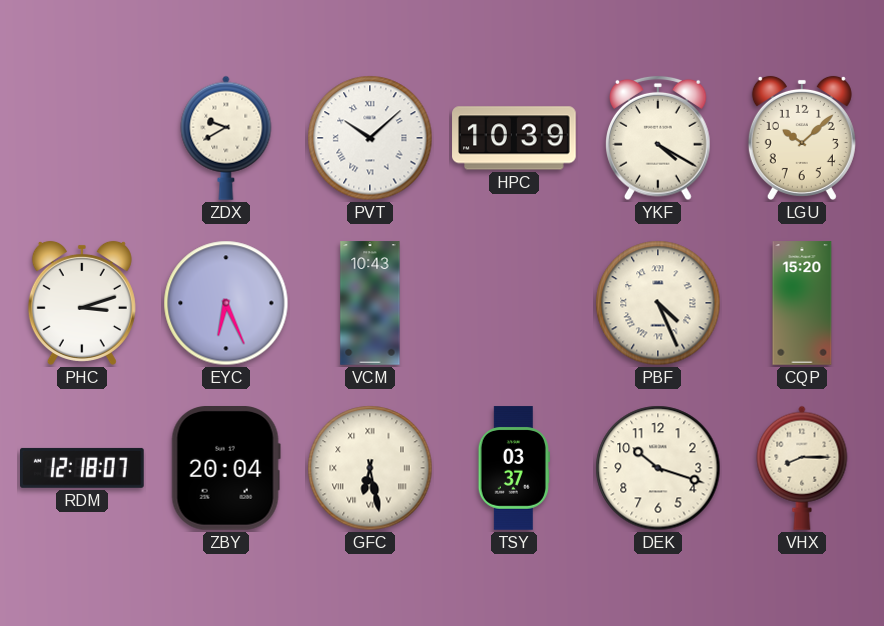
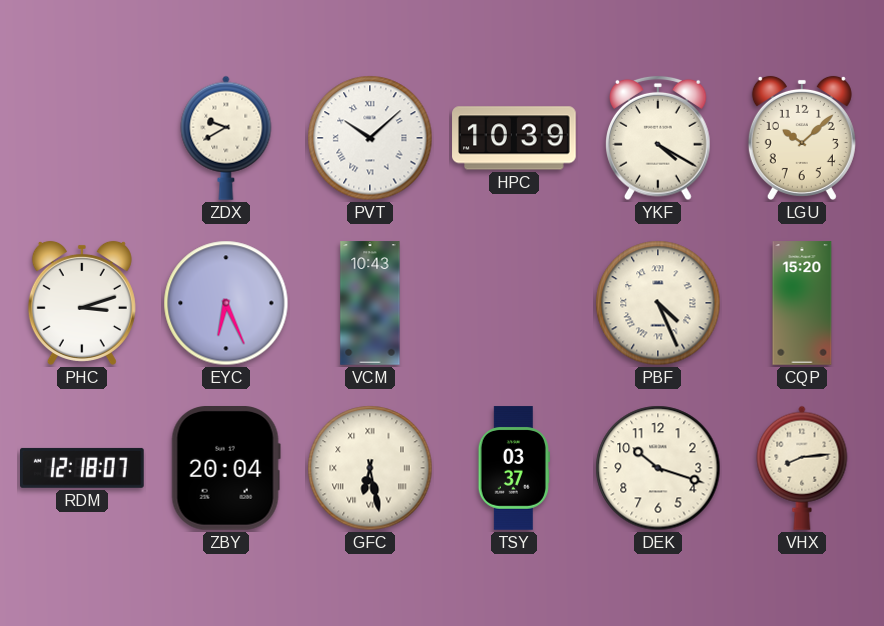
VHX: 8:15 -> 8:14 (802, 468)
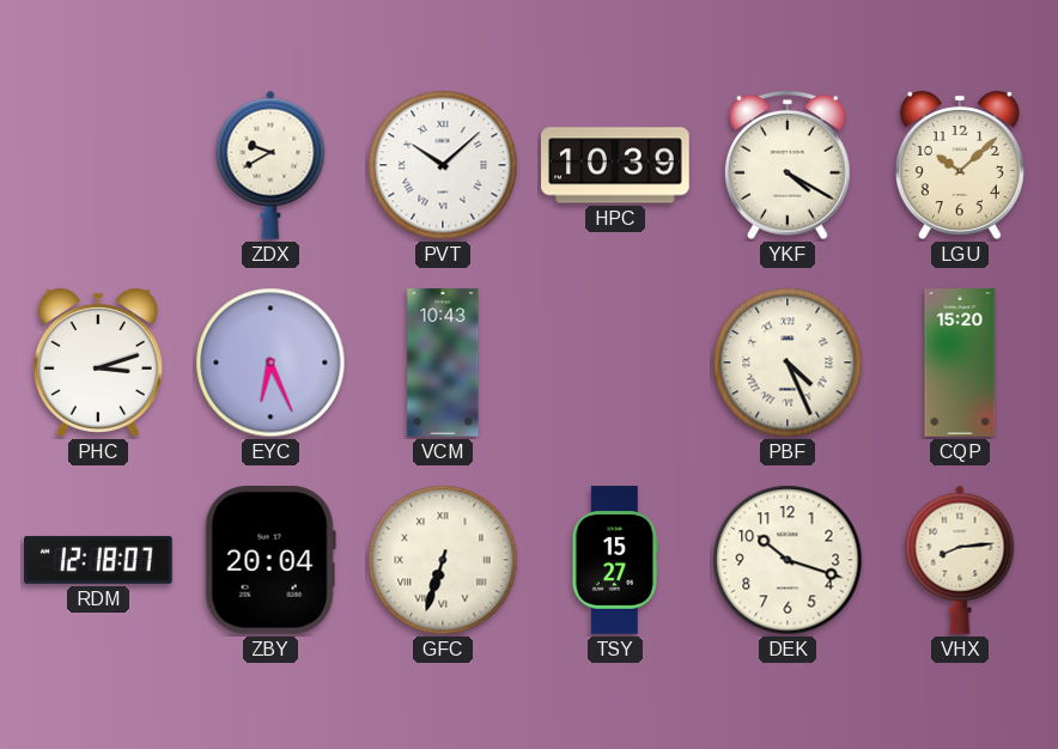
GFC: 6:28 -> 6:33 (443, 560)
TSY: 03:37 -> 15:27 (615, 560)
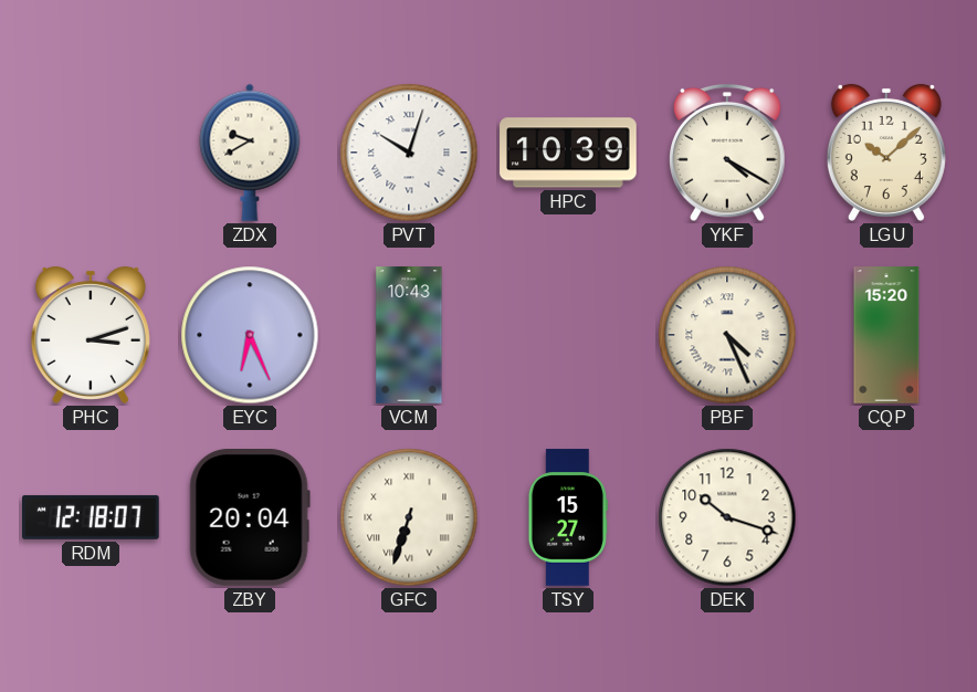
PVT: 10:08 -> 10:03 (409, 153)
VHX: 8:14 -> none (960, 560)
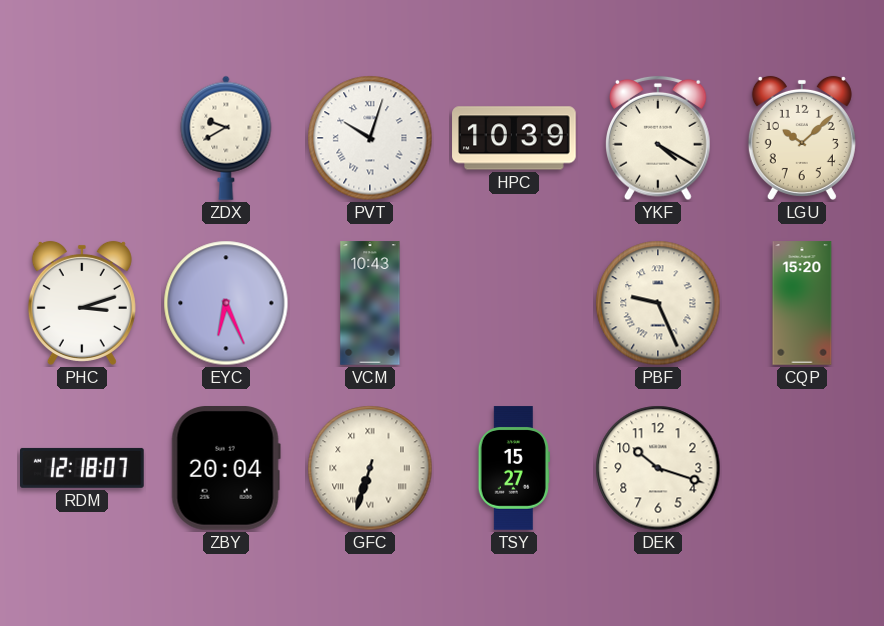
PBF: 4:26 -> 9:26 (658, 303)
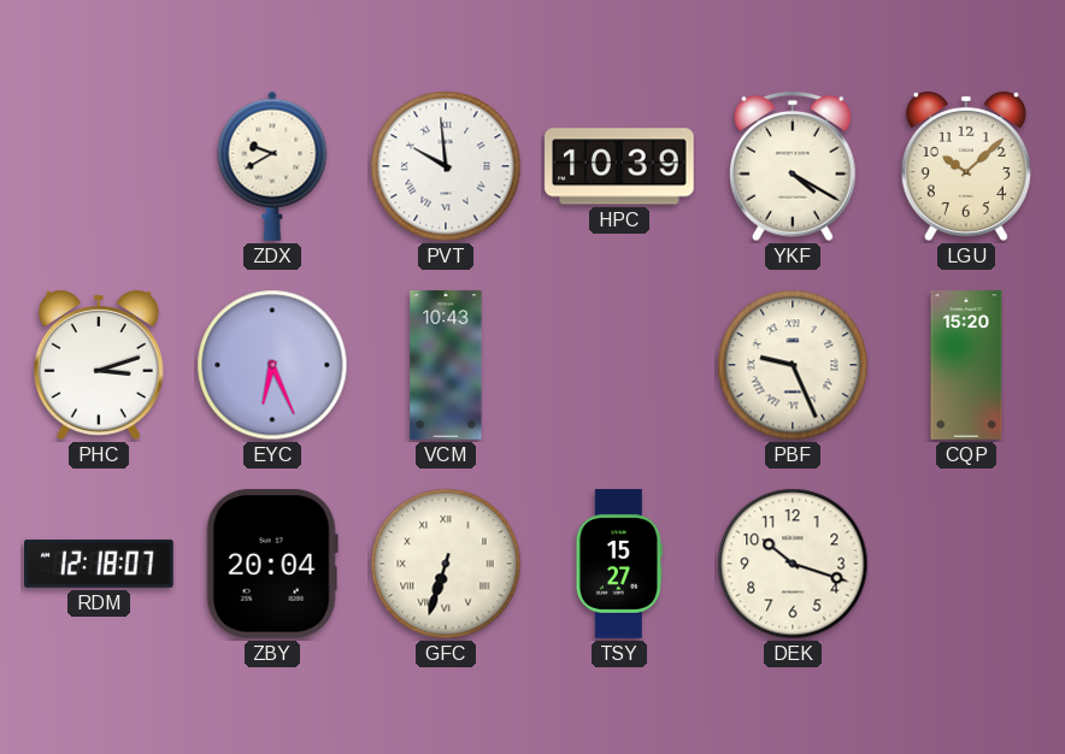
PVT: 10:03 -> 9:59 (446, 166)
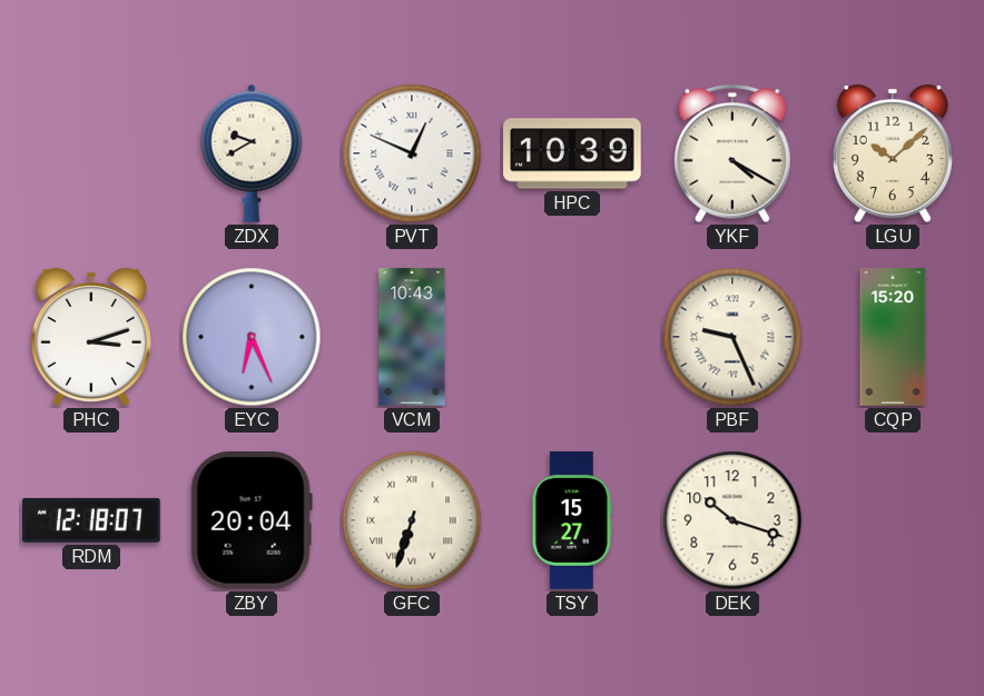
PVT: 9:59 -> 12:49 (412, 153)
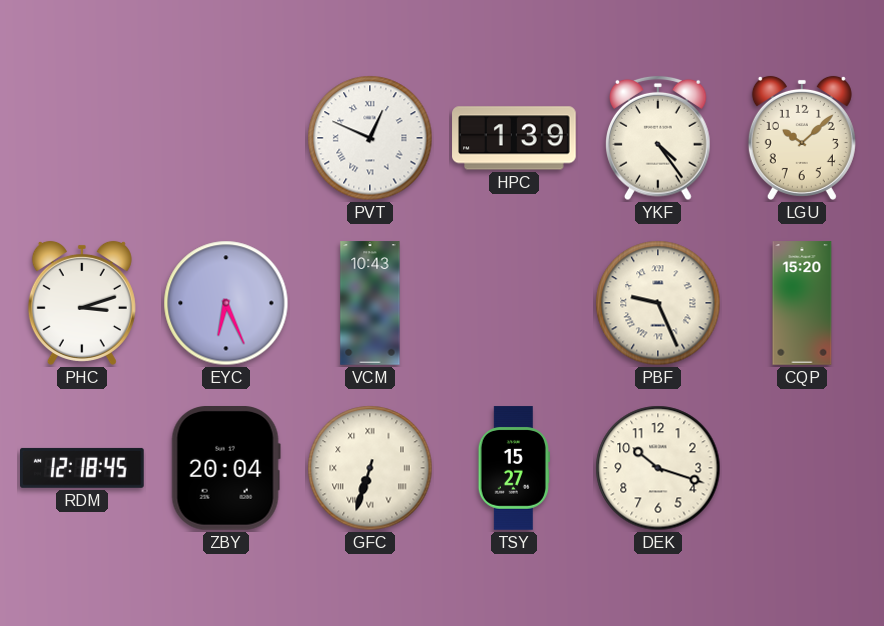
ZDX: 9:40 -> none (252, 153)
HPC: 10:39 -> 1:39 (514, 138)
YKF: 4:20 -> 4:24 (659, 138)
RDM: 12:18:07 -> 12:18:45 (82, 468)
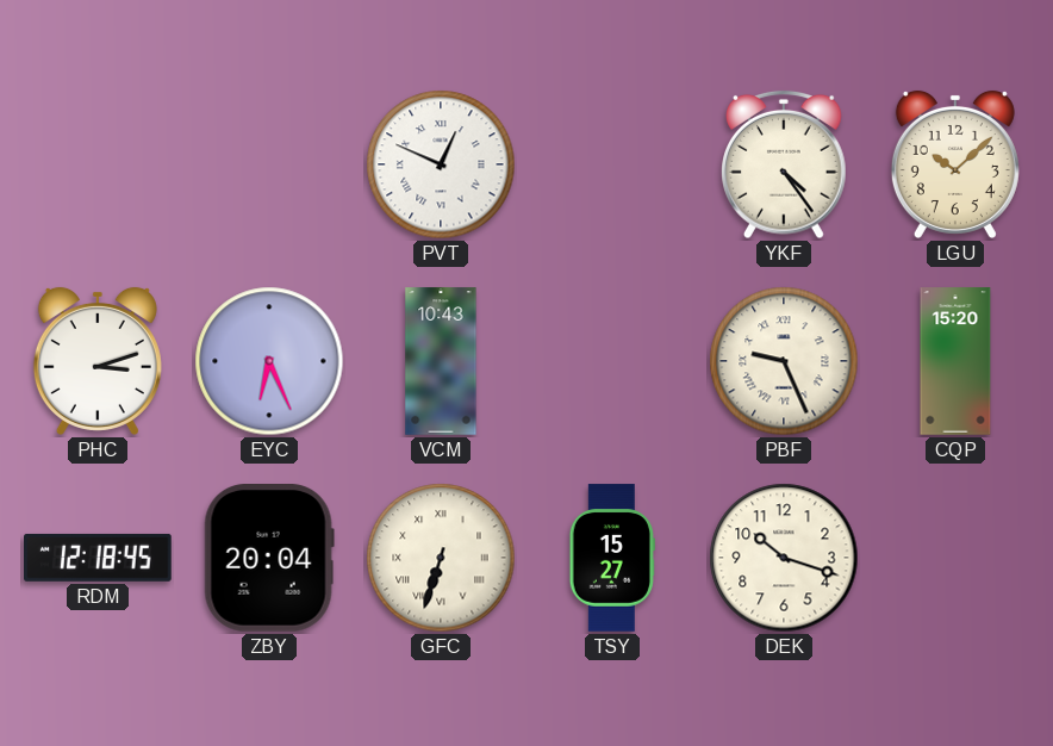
HPC: 1:39 -> none (514, 138)
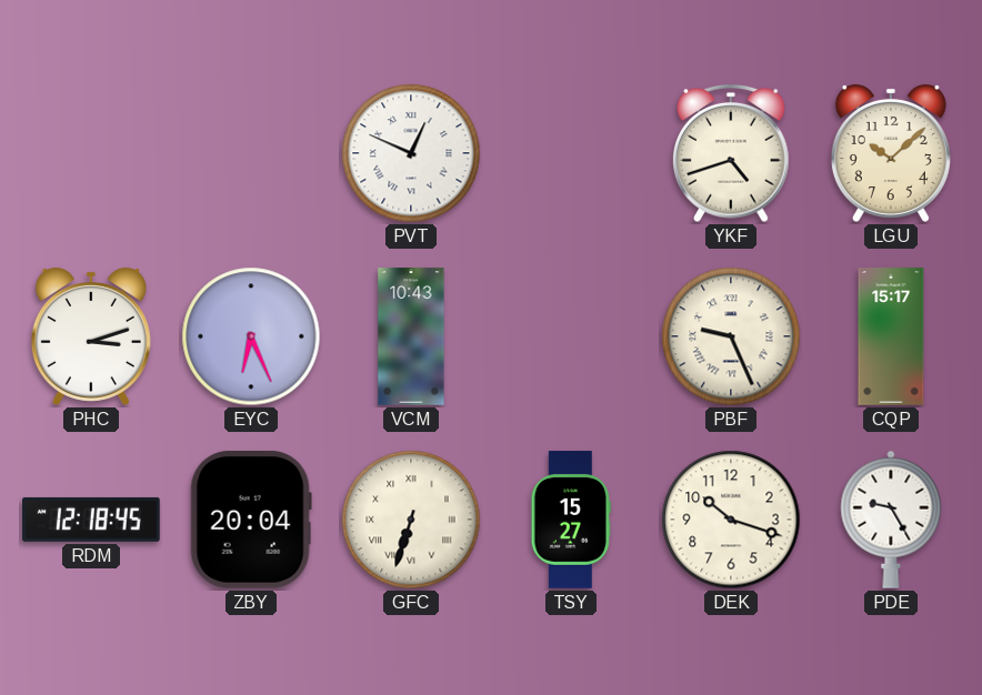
YKF: 4:24 -> 4:42 (732, 153)
CQP: 15:20 -> 15:17 (891, 336)
PDE: none -> 9:25 (891, 520)
